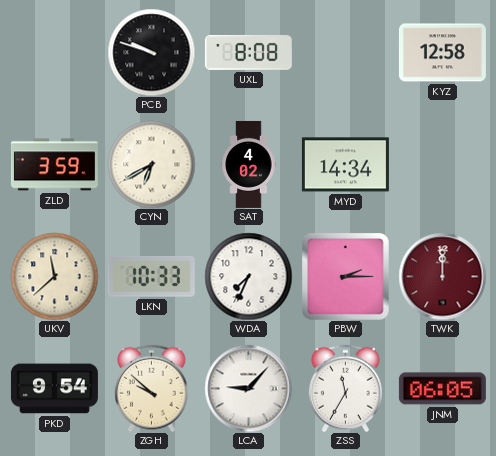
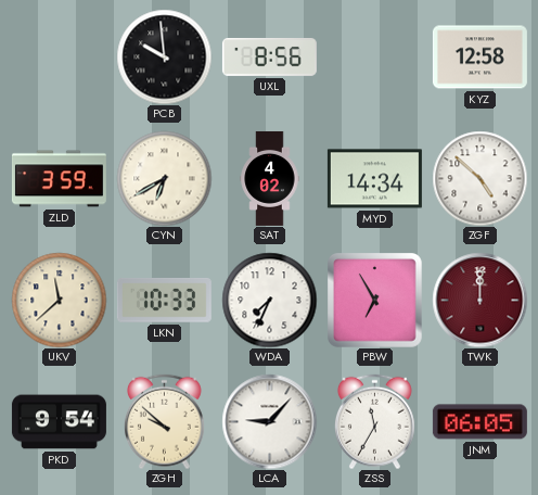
PCB: 9:48 -> 9:59 (164, 56)
UXL: 8:08 -> 8:56 (269, 58)
ZGF: none -> 4:52 (479, 178)
PBW: 2:15 -> 6:55 (375, 301)
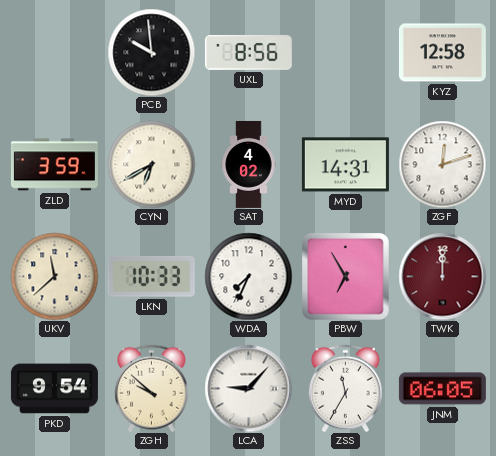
MYD: 14:34 -> 14:31 (345, 165)
ZGF: 4:52 -> 12:12 (442, 164)
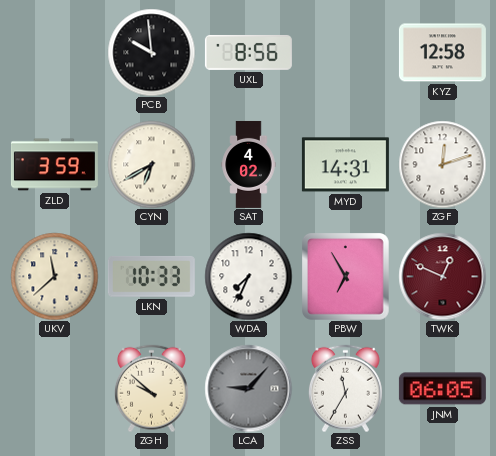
TWK: 12:00 -> 12:49 (442, 276)
PKD: 9:54 -> none (54, 389)
LCA dial: white -> grey (248, 388)
